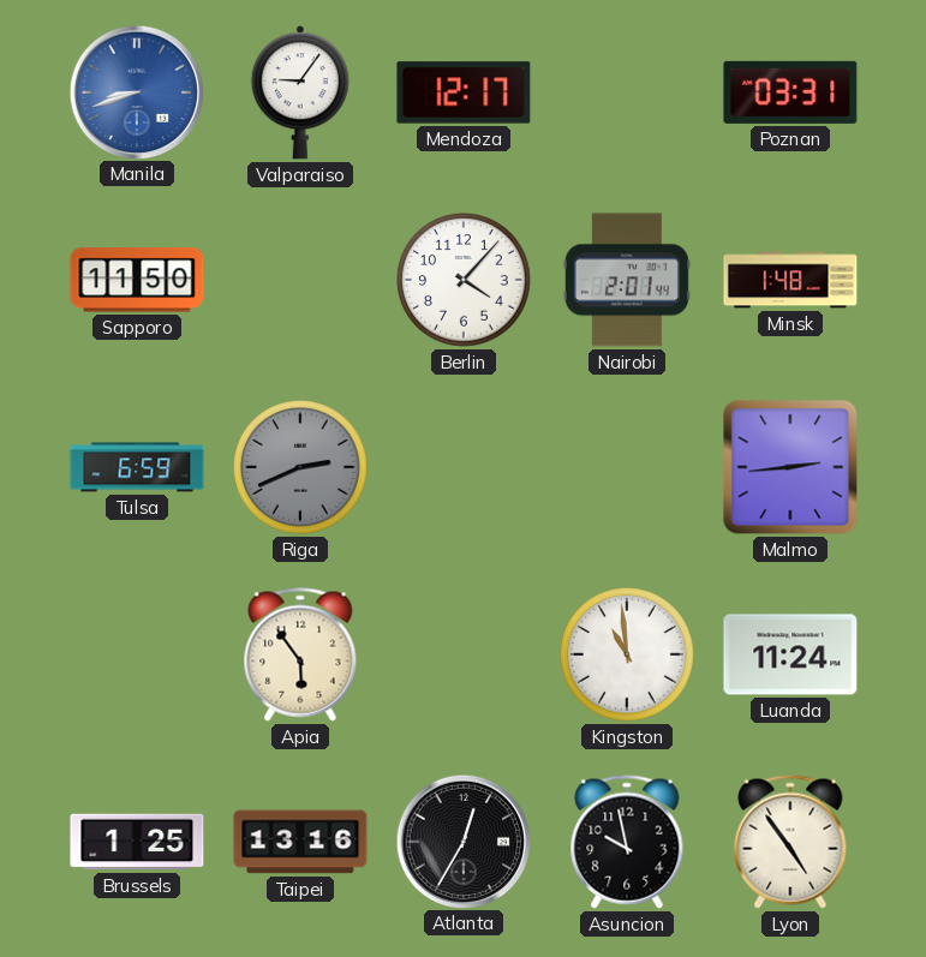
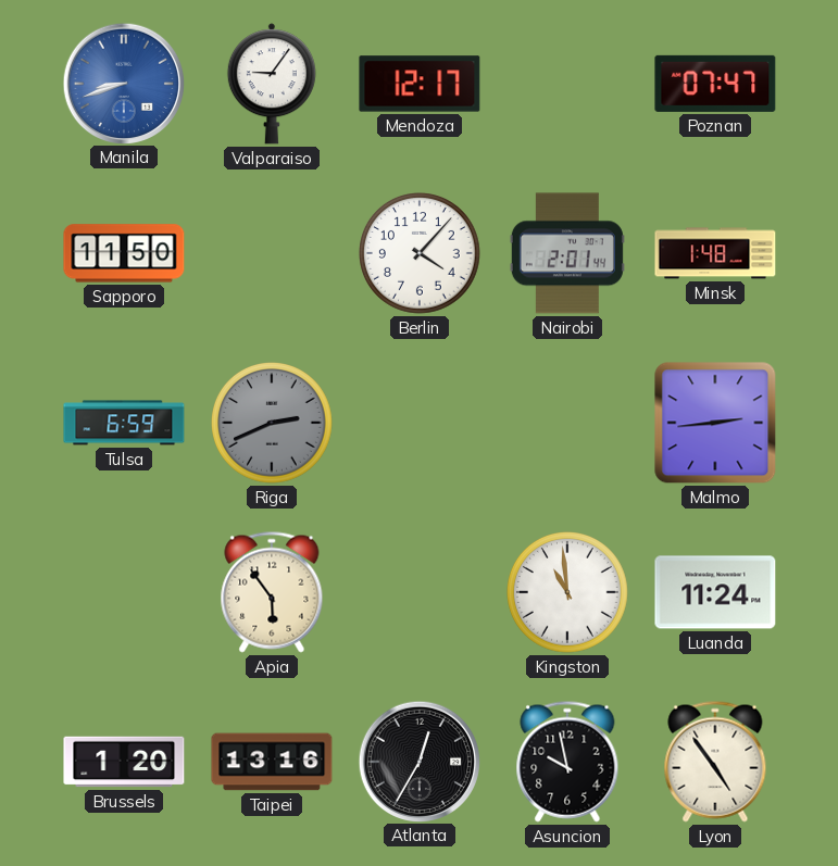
Poznan: 03:31 -> 07:47 (715, 84)
Brussels: 1:25 -> 1:20 (124, 762)
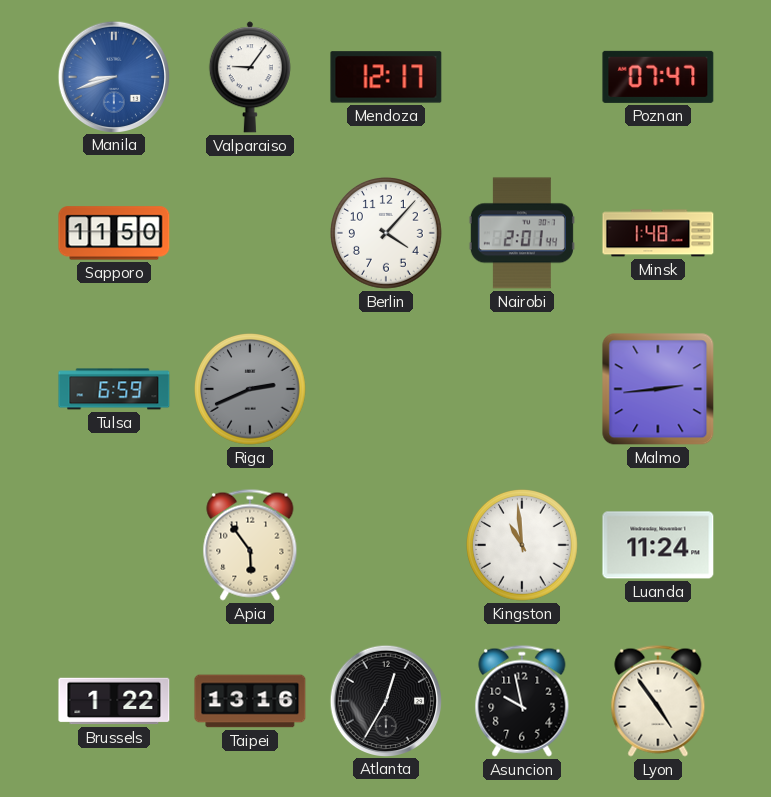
Brussels: 1:20 -> 1:22 (114, 701)
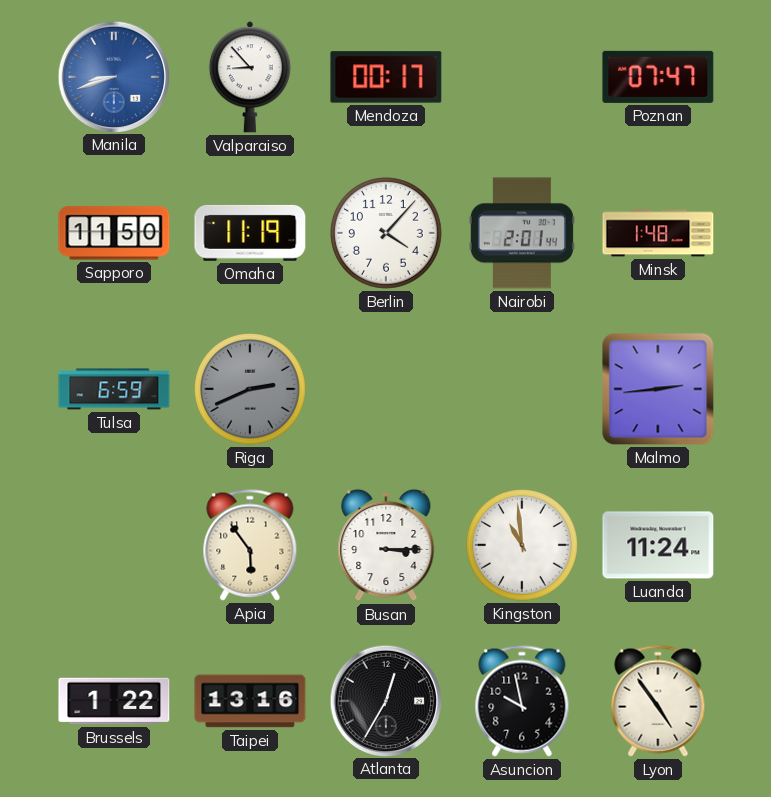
Valparaiso: 9:06 -> 8:53 (250, 77)
Mendoza: 12:17 -> 00:17 (386, 77)
Omaha: none -> 11:19 (250, 233)
Busan: none -> 3:15 (386, 545)
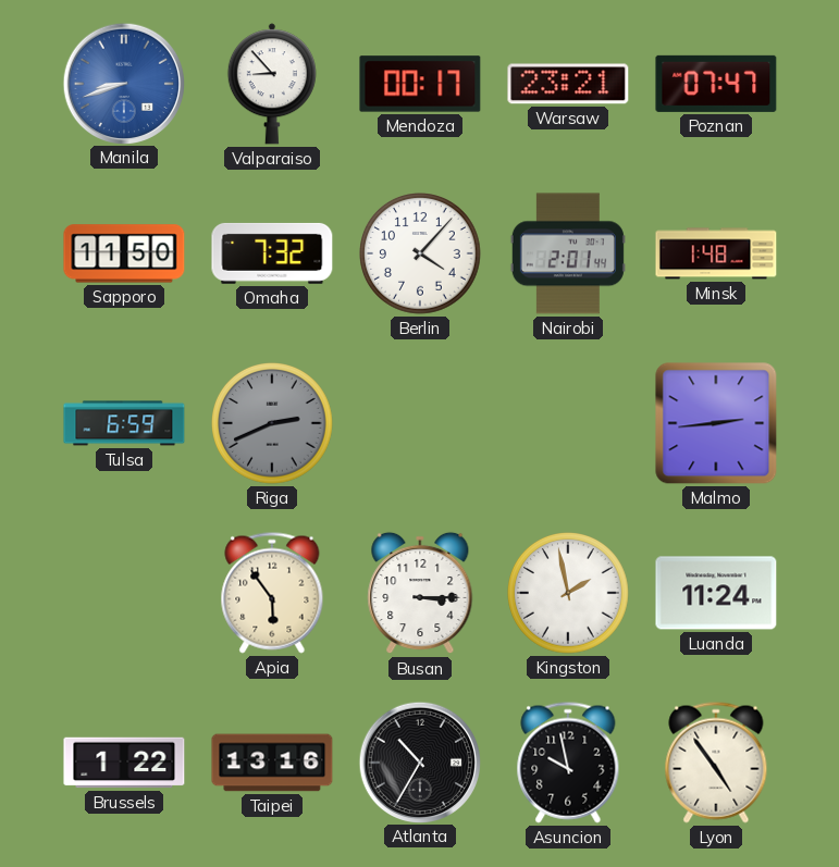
Warsaw: none -> 23:21 (568, 84)
Omaha: 11:19 -> 7:32 (272, 253)
Kingston: 10:59 -> 1:58 (569, 594)
Atlanta: 12:35 -> 10:35 (419, 761)
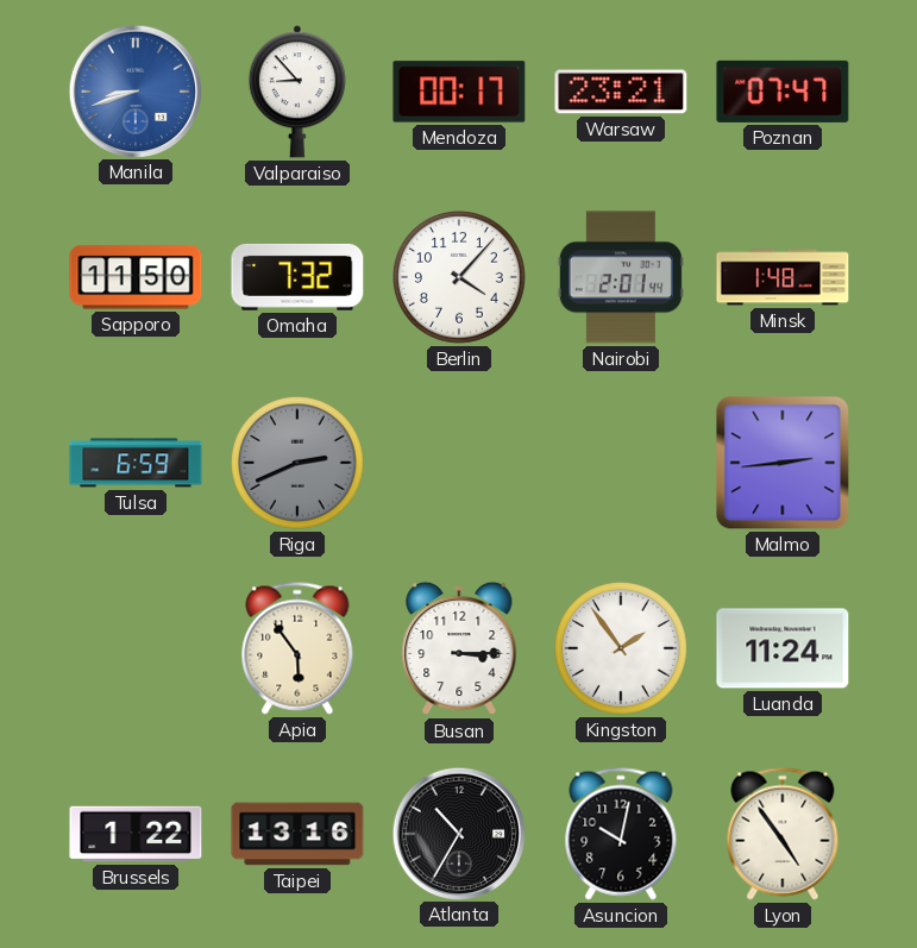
Kingston: 1:58 -> 1:54 (622, 649)
Asuncion: 9:58 -> 10:02 (621, 834)
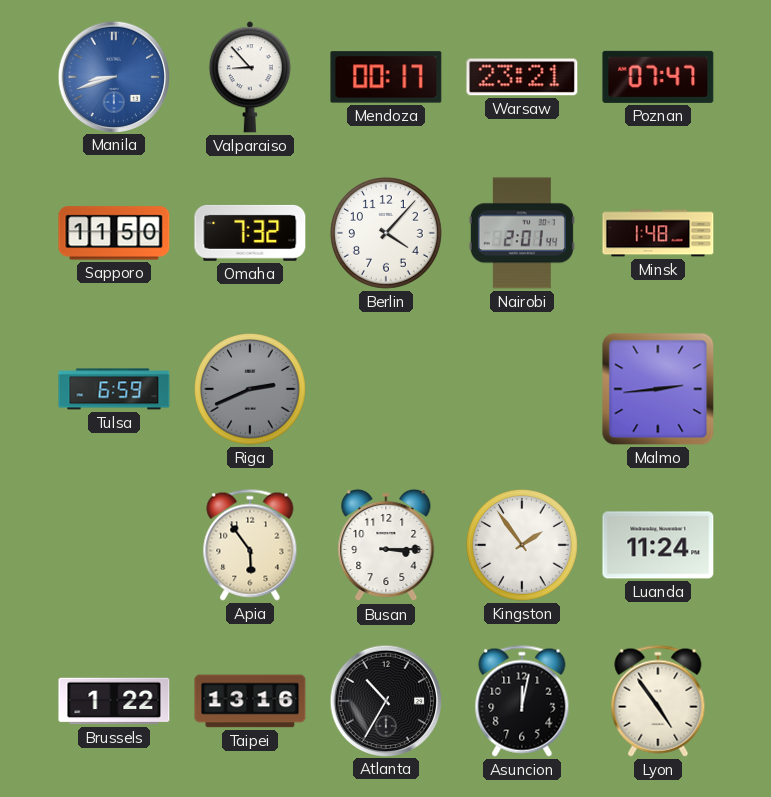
Asuncion: 10:02 -> 12:02 (522, 701)
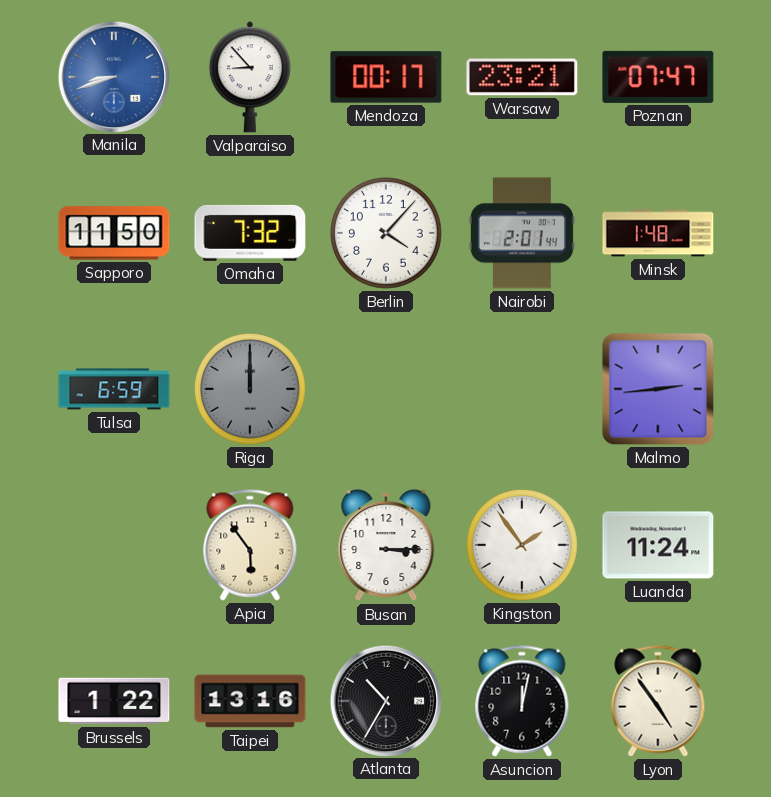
Riga: 2:41 -> 12:00 (251, 390)
